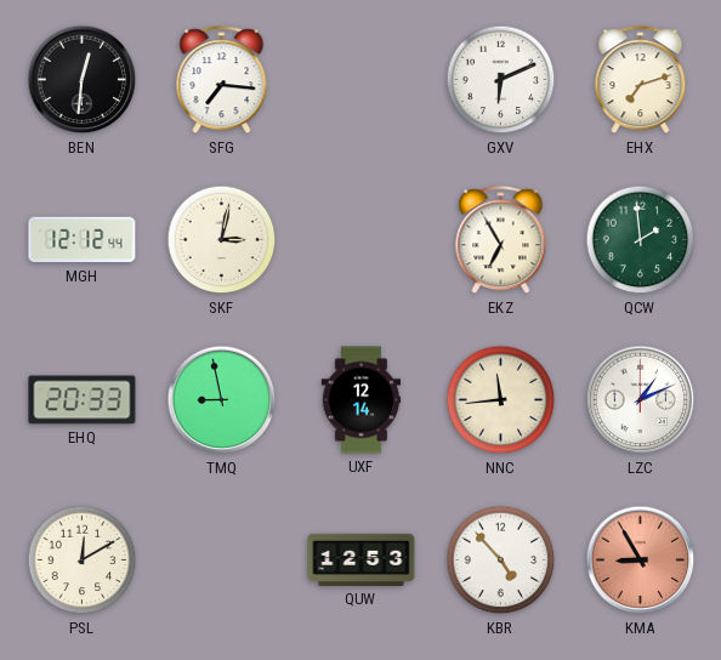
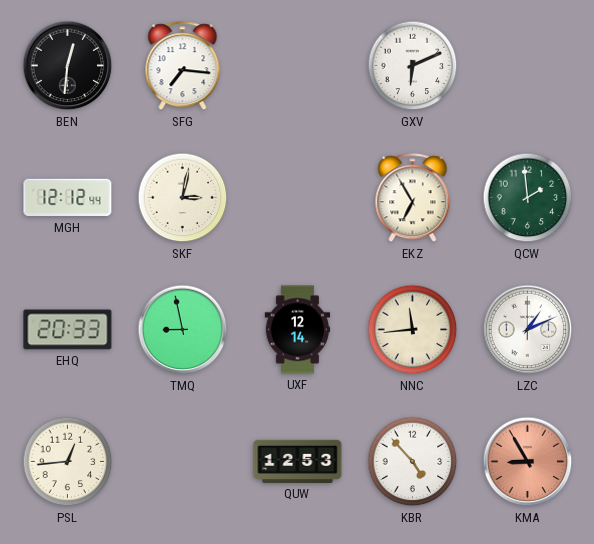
EHX: 7:12 -> none (641, 80)
PSL: 12:10 -> 12:44 (68, 462)
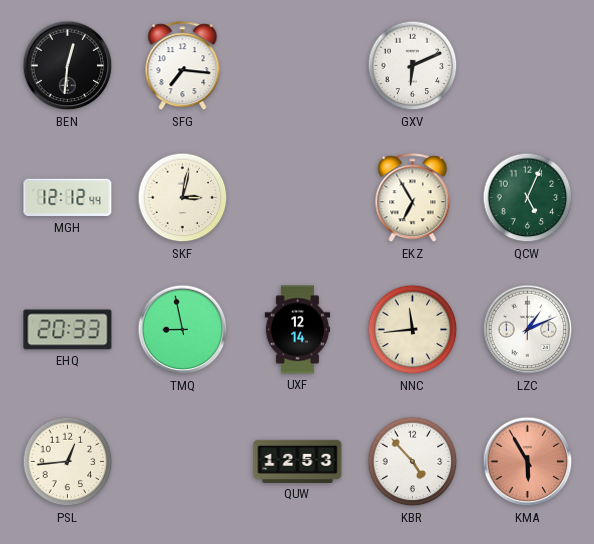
QCW: 1:59 -> 5:04 (528, 198)
KMA: 8:55 -> 5:55 (528, 462)
